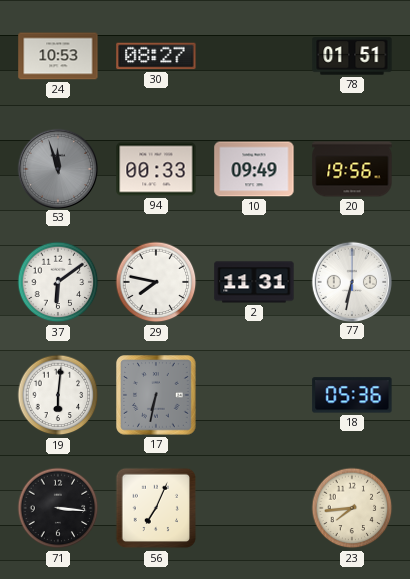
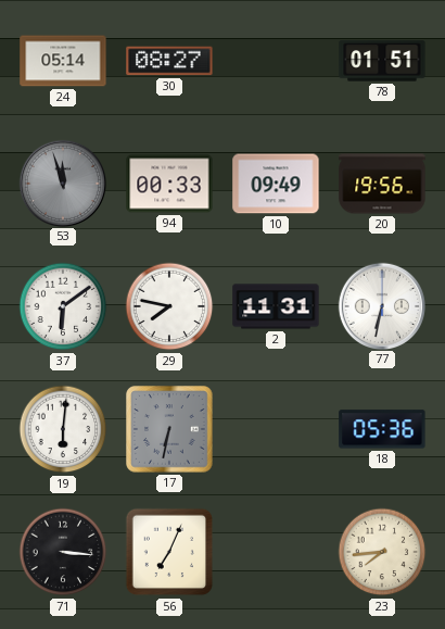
24: 10:53 -> 05:14 (63, 61)
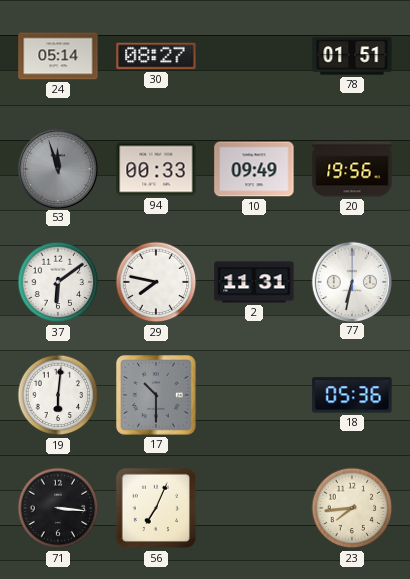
17: 6:32 -> 10:30 (156, 395)
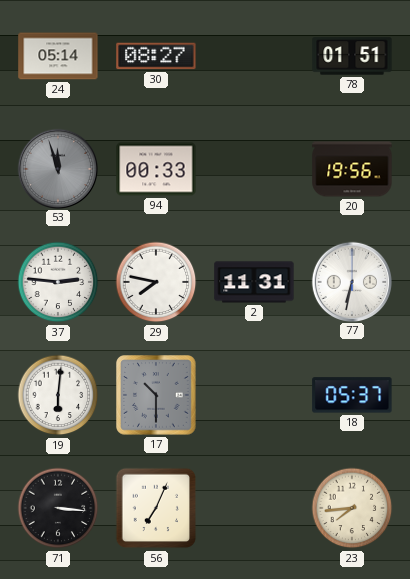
10: 09:49 -> none (254, 169)
37: 6:09 -> 2:46 (58, 282)
18: 05:36 -> 05:37 (352, 395)
